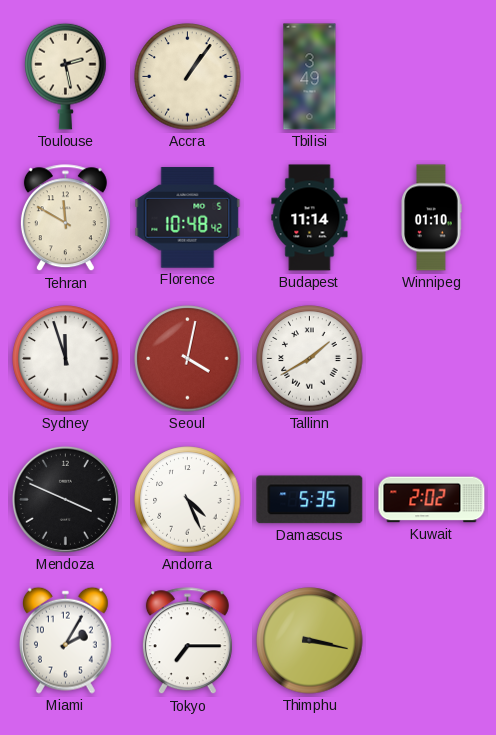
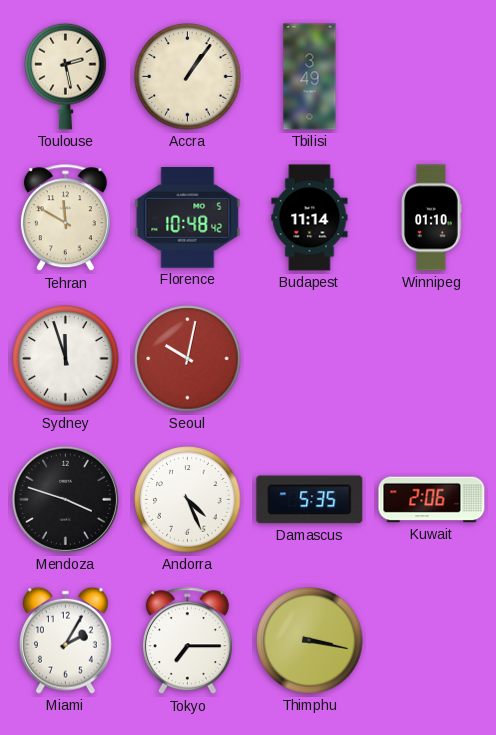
Seoul: 4:02 -> 10:02 (188, 359)
Tallinn: 1:40 -> none (310, 359)
Mendoza: 3:49 -> 3:48 (65, 499)
Kuwait: 2:02 -> 2:06 (432, 500)
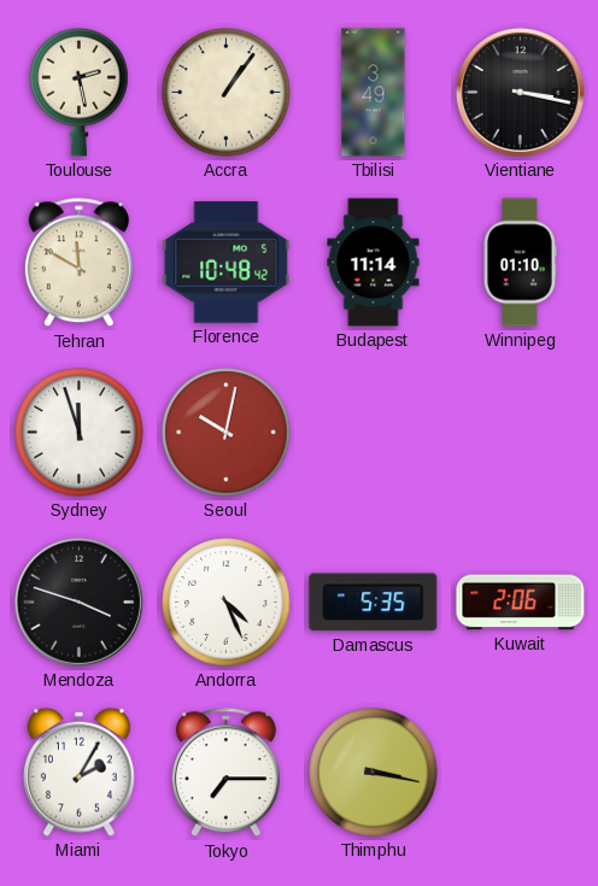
Vientiane: none -> 3:17 (520, 92)
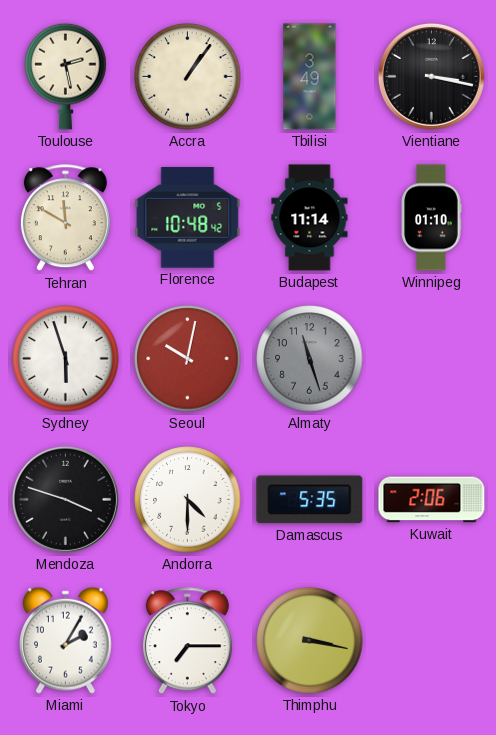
Sydney: 11:57 -> 5:57 (66, 359)
Almaty: none -> 11:27 (310, 359)
Andorra: 4:26 -> 4:30 (188, 500)
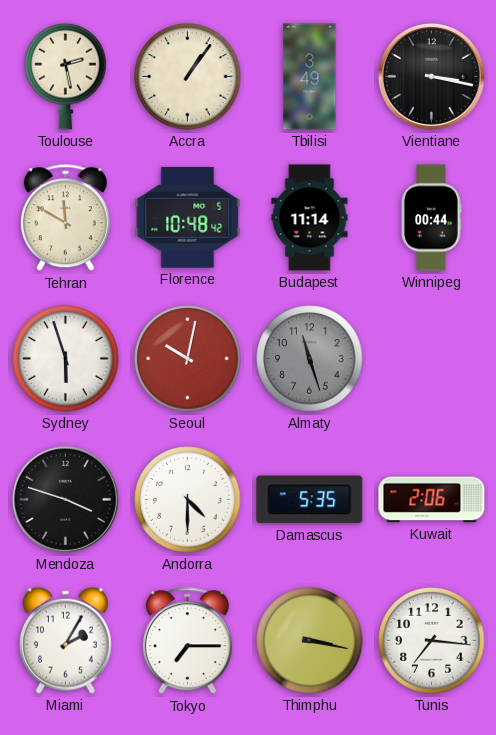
Winnipeg: 01:10 -> 00:44 (431, 218)
Tunis: none -> 7:16 (432, 641)
